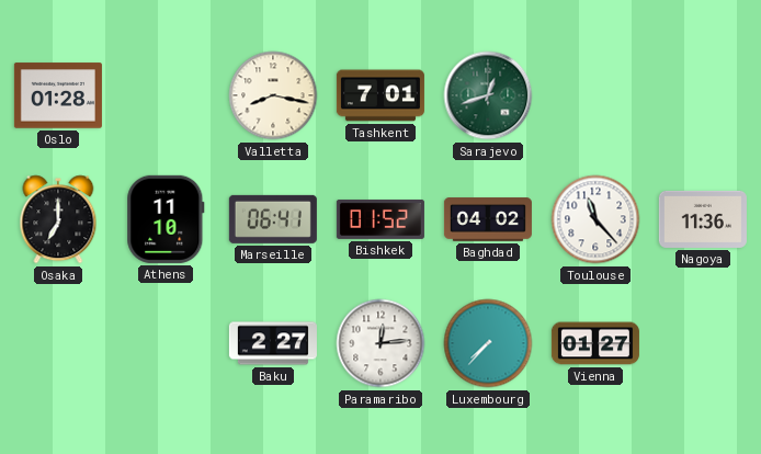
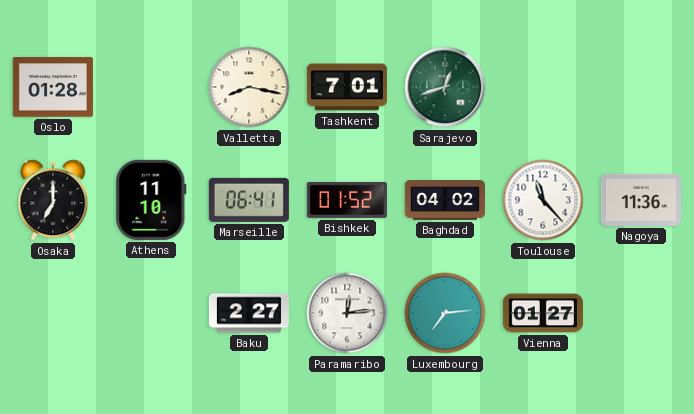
Luxembourg: 7:37 -> 7:14 (445, 313)
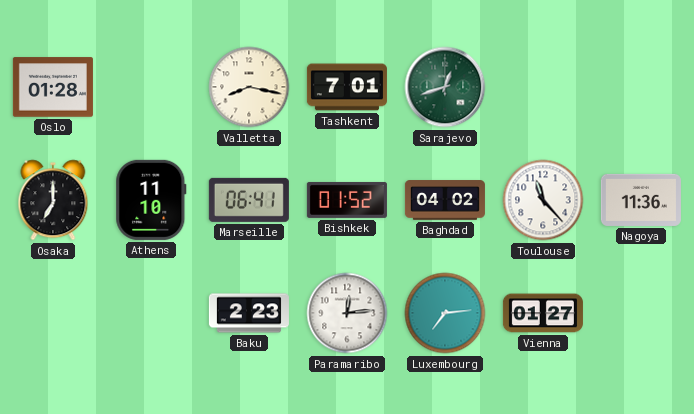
Baku: 2:27 -> 2:23 (249, 313)
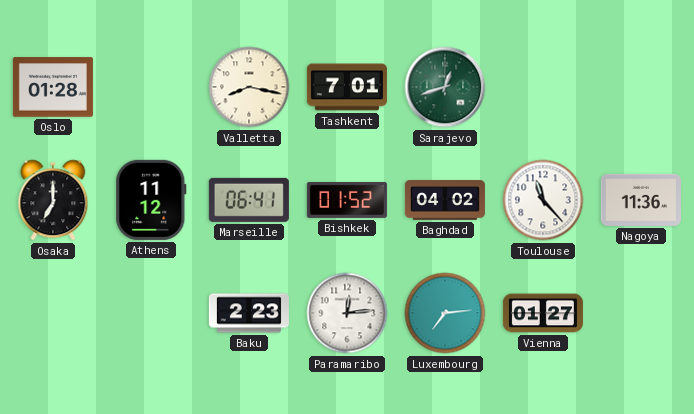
Athens: 11:10 -> 11:12 (151, 200)
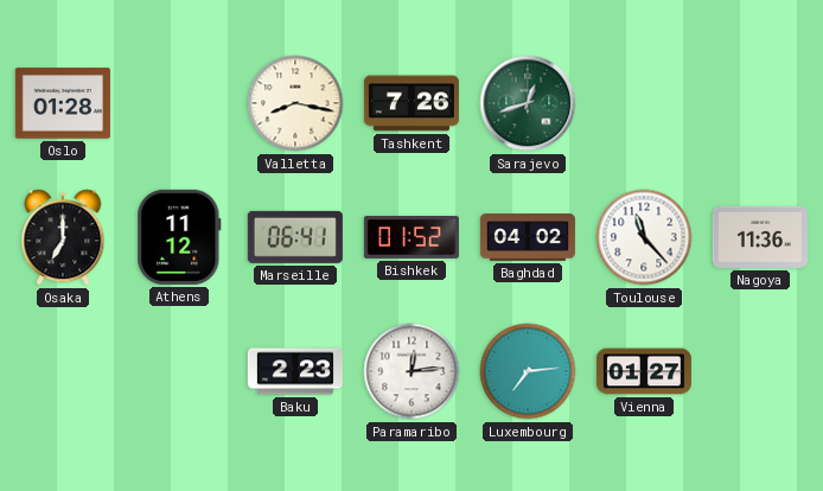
Tashkent: 7:01 -> 7:26 (411, 103)
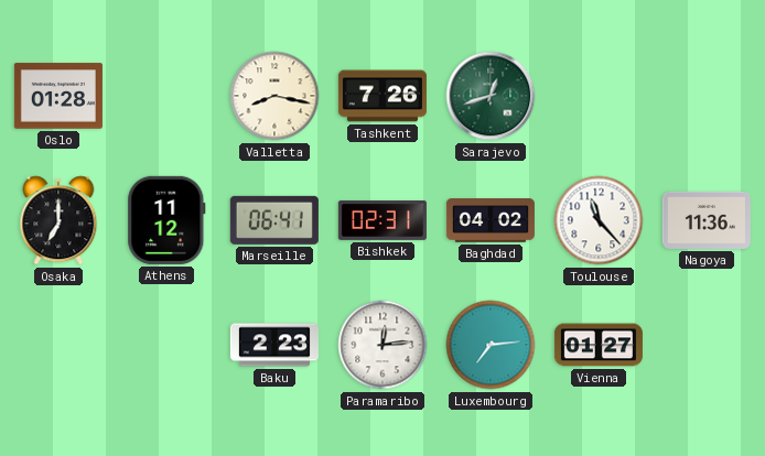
Bishkek: 01:52 -> 02:31 (382, 220)
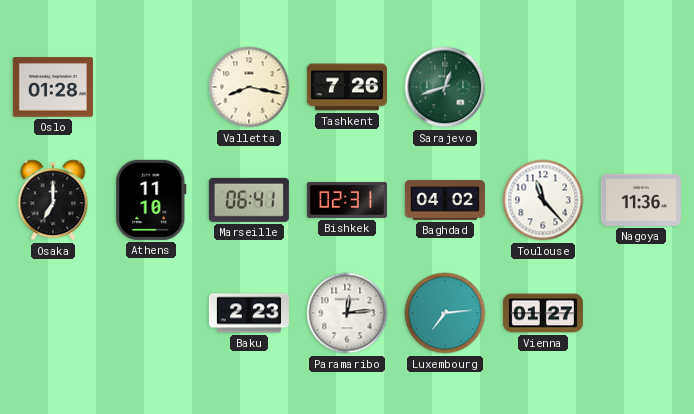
Athens: 11:12 -> 11:10 (151, 200)
